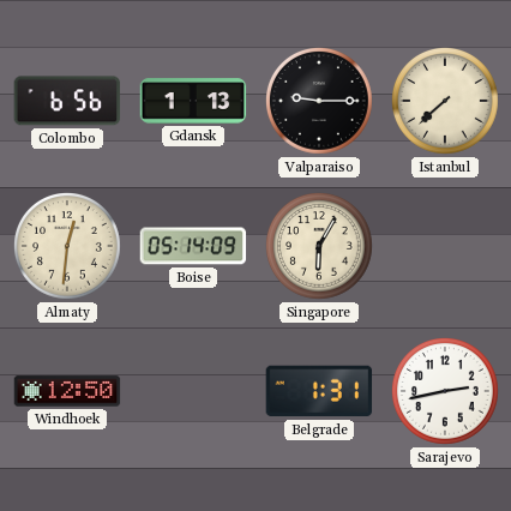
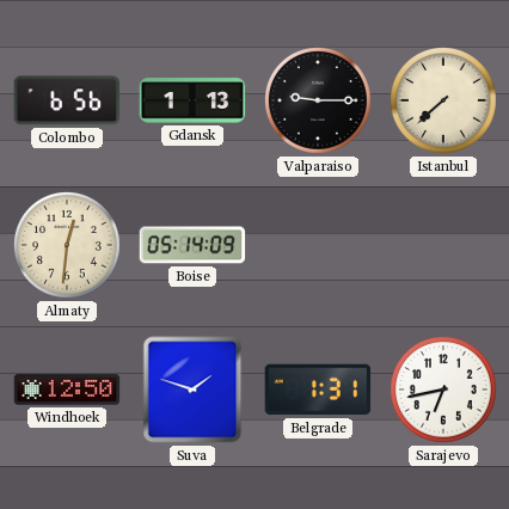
Singapore: 6:05 -> none (320, 247)
Suva: none -> 1:48 (192, 390)
Sarajevo: 2:43 -> 6:43 (444, 391)
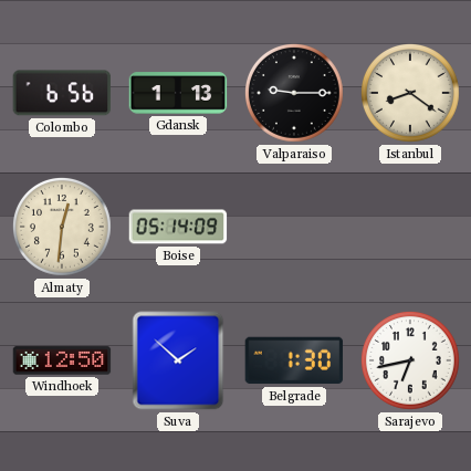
Istanbul: 7:38 -> 8:21 (411, 94)
Suva: 1:48 -> 1:52 (178, 360)
Belgrade: 1:31 -> 1:30 (294, 360)
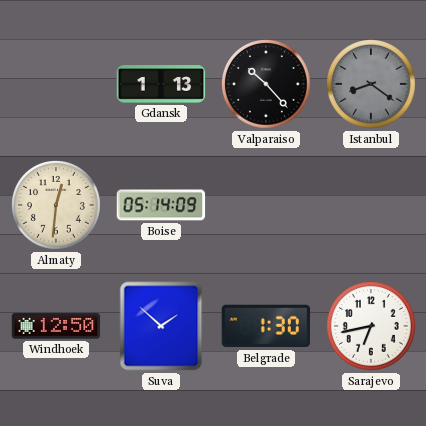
Colombo: 6:56 -> none (62, 93)
Valparaiso: 9:15 -> 10:23 (267, 85)
Istanbul dial: cream -> grey (372, 85)
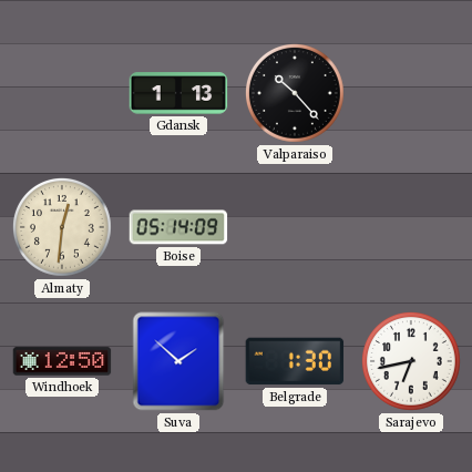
Istanbul: 8:21 -> none (372, 85)
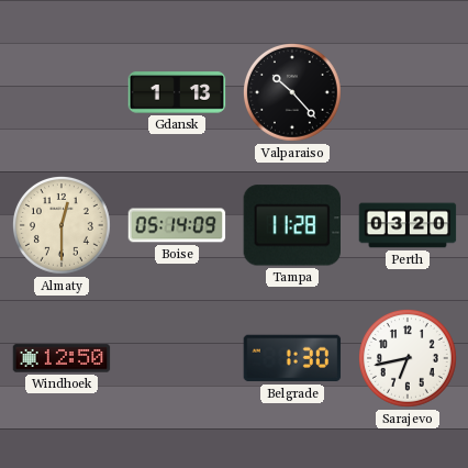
Almaty: 12:31 -> 12:30 (63, 226)
Tampa: none -> 11:28 (291, 225)
Perth: none -> 03:20 (408, 225)
Suva: 1:52 -> none (178, 361)
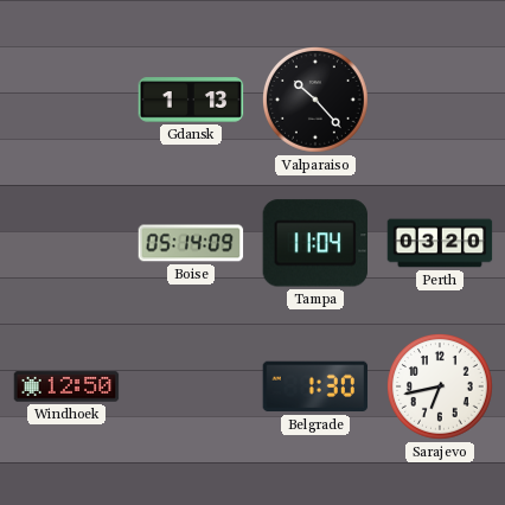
Almaty: 12:30 -> none (63, 226)
Tampa: 11:28 -> 11:04 (314, 243)
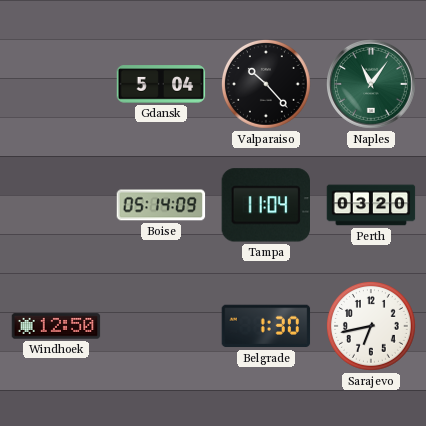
Gdansk: 1:13 -> 5:04 (161, 84)
Naples: none -> 11:06 (372, 85)
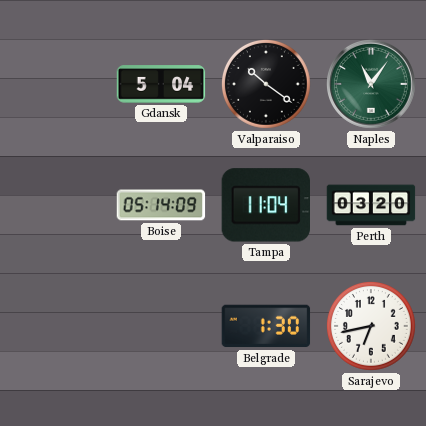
Valparaiso: 10:23 -> 10:21 (267, 85)
Windhoek: 12:50 -> none (56, 326)
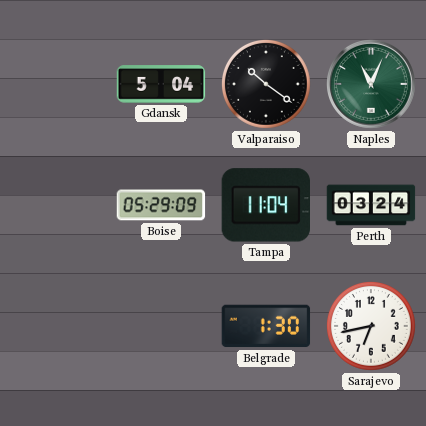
Naples: 11:06 -> 11:04 (372, 85)
Boise: 05:14 -> 05:29 (161, 205)
Perth: 03:20 -> 03:24 (371, 205)
